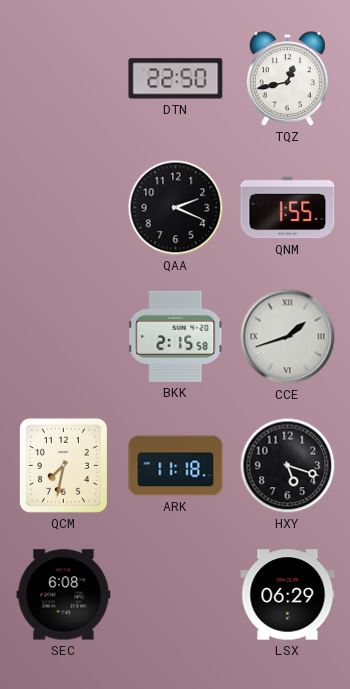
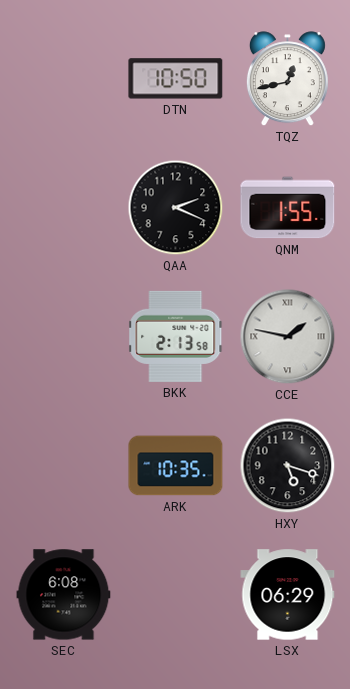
DTN: 22:50 -> 10:50 (176, 79)
BKK: 2:15 -> 2:13 (176, 336)
CCE: 1:42 -> 1:47 (288, 337)
QCM: 7:32 -> none (63, 465)
ARK: 11:18 -> 10:35 (176, 466)
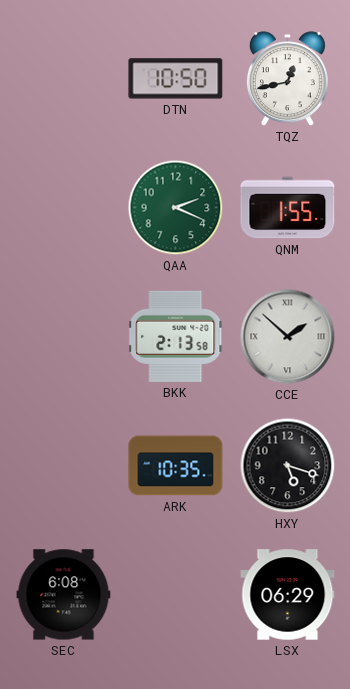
QAA dial: black -> green (176, 208)
CCE: 1:47 -> 1:52 (288, 337)
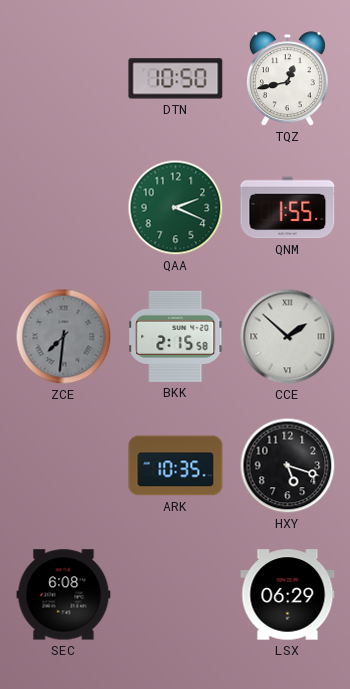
ZCE: none -> 7:31 (64, 337)
BKK: 2:13 -> 2:15 (176, 336)
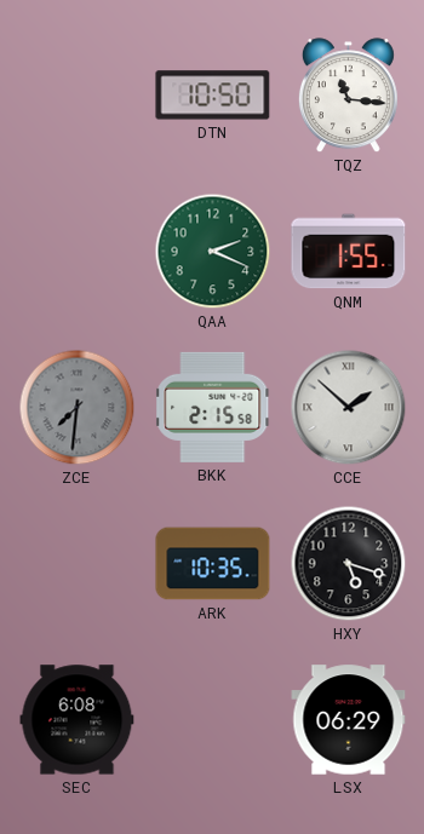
TQZ: 12:43 -> 11:16 (348, 96)
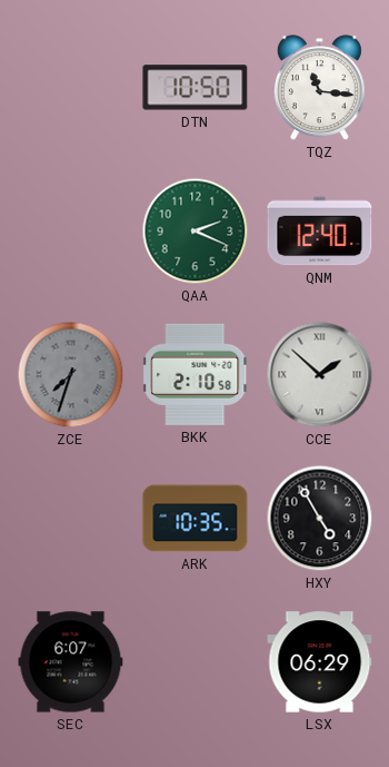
QNM: 1:55 -> 12:40 (320, 232)
ZCE: 7:31 -> 7:33 (71, 375)
BKK: 2:15 -> 2:10 (196, 374)
HXY: 5:18 -> 4:55 (320, 519)
SEC: 6:08 -> 6:07 (71, 662)
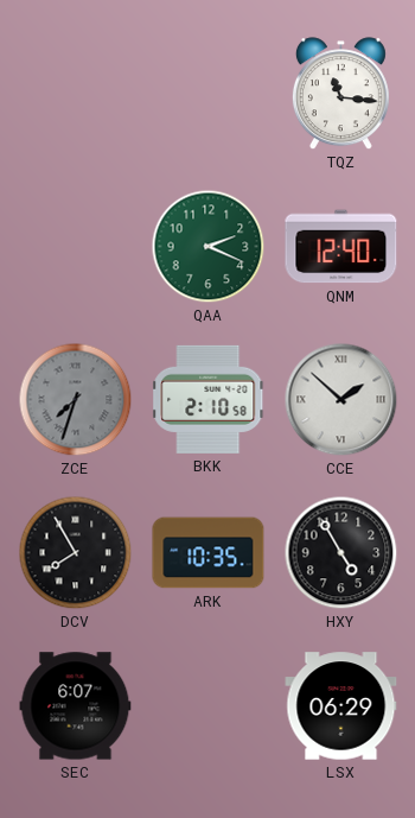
DTN: 10:50 -> none (196, 88)
DCV: none -> 7:55 (76, 553)
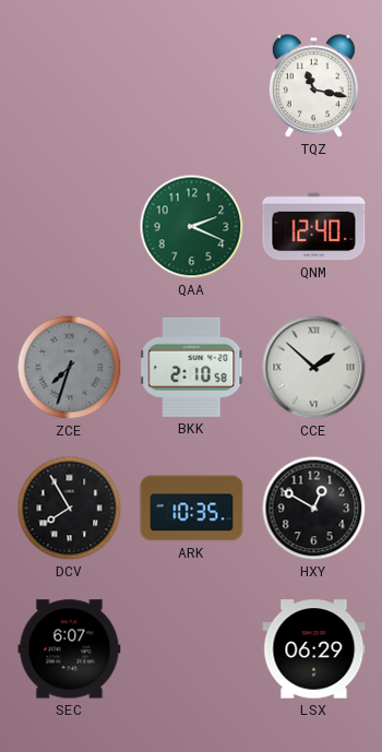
TQZ: 11:16 -> 11:17 (313, 86)
HXY: 4:55 -> 12:50 (314, 509)
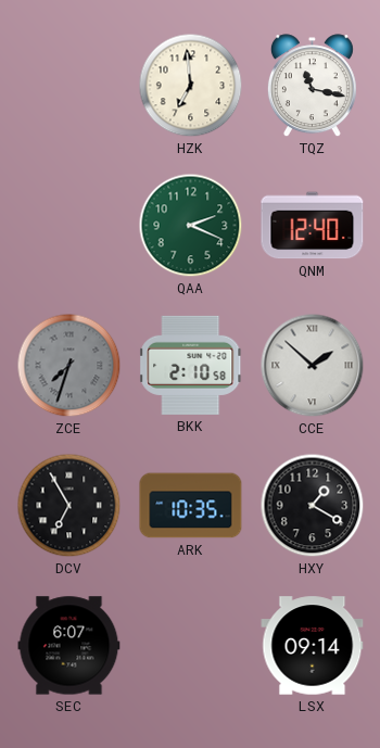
HZK: none -> 6:59 (191, 86)
DCV: 7:55 -> 6:55 (69, 506)
HXY: 12:50 -> 1:20 (313, 506)
LSX: 06:29 -> 09:14 (313, 646)
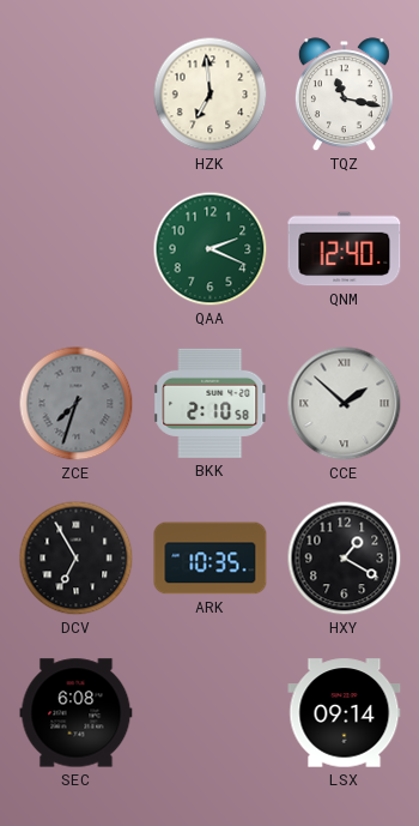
SEC: 6:07 -> 6:08 (77, 713)
